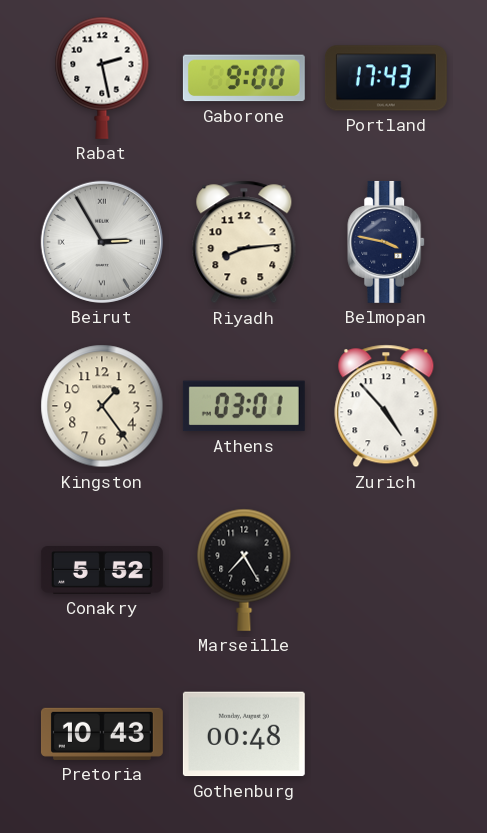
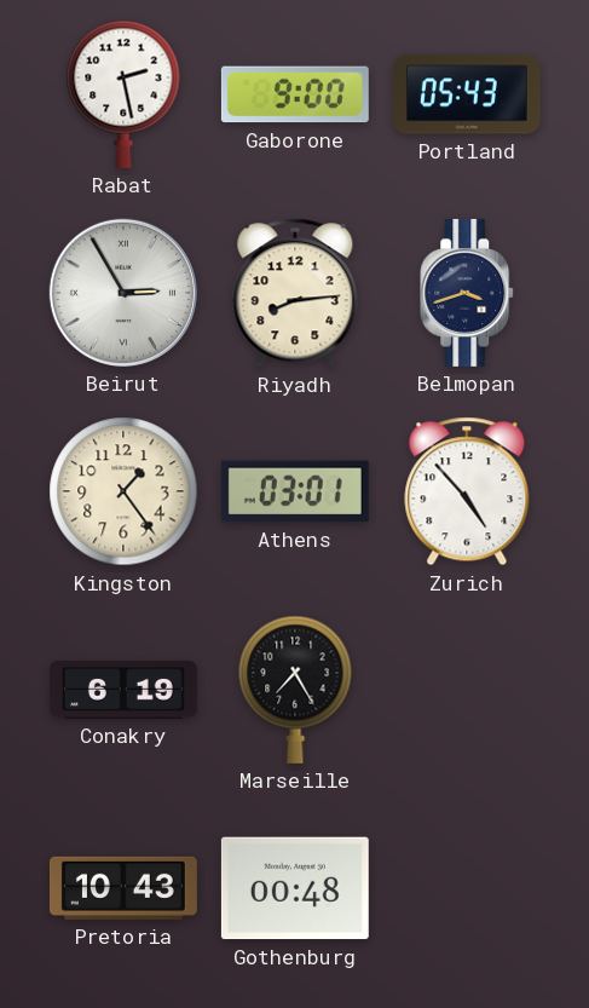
Portland: 17:43 -> 05:43 (467, 94)
Belmopan: 3:47 -> 3:42 (468, 293)
Conakry: 5:52 -> 6:19 (123, 691)
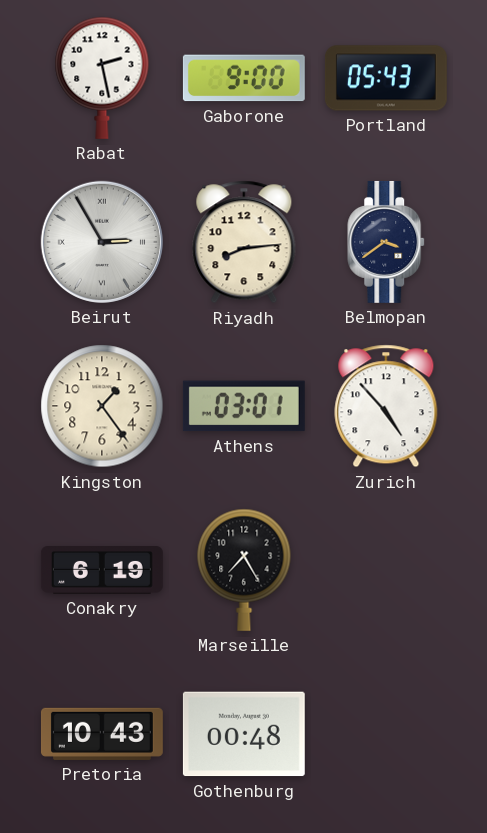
Belmopan: 3:42 -> 3:39 (387, 242)
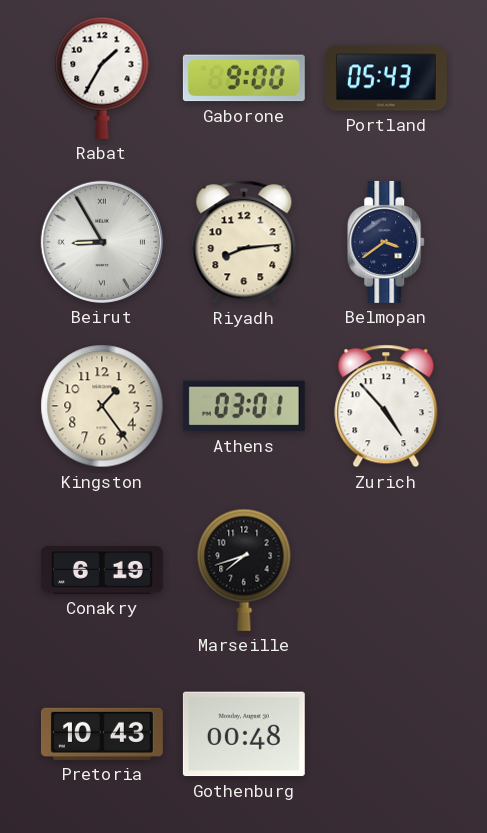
Rabat: 2:28 -> 1:35 (102, 78)
Beirut: 2:55 -> 8:55 (102, 242)
Marseille: 7:25 -> 7:42 (244, 570)
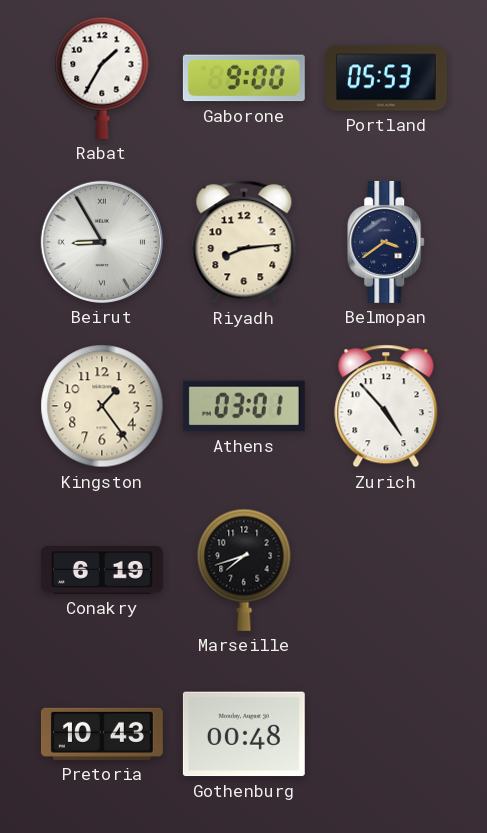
Portland: 05:43 -> 05:53 (386, 78)
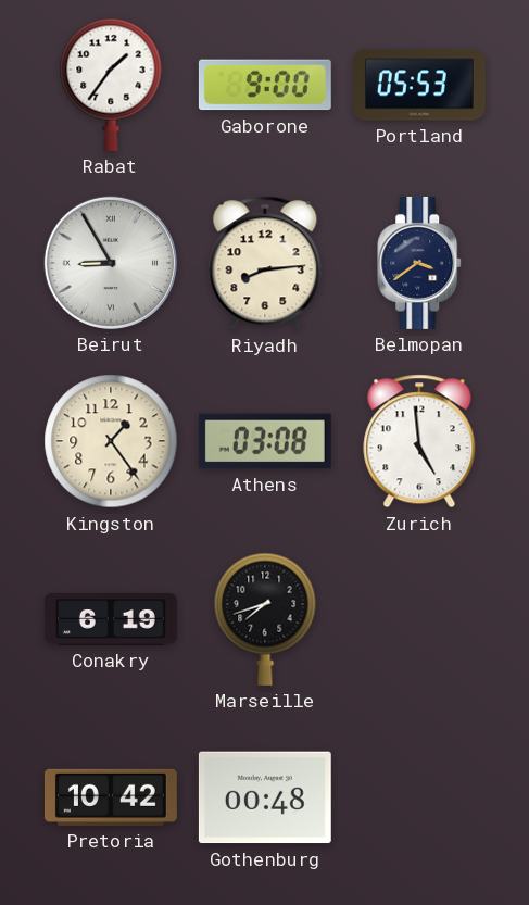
Rabat: 1:35 -> 1:36 (111, 85)
Athens: 03:01 -> 03:08 (265, 441)
Zurich: 4:53 -> 4:59 (419, 441)
Pretoria: 10:43 -> 10:42 (111, 797)
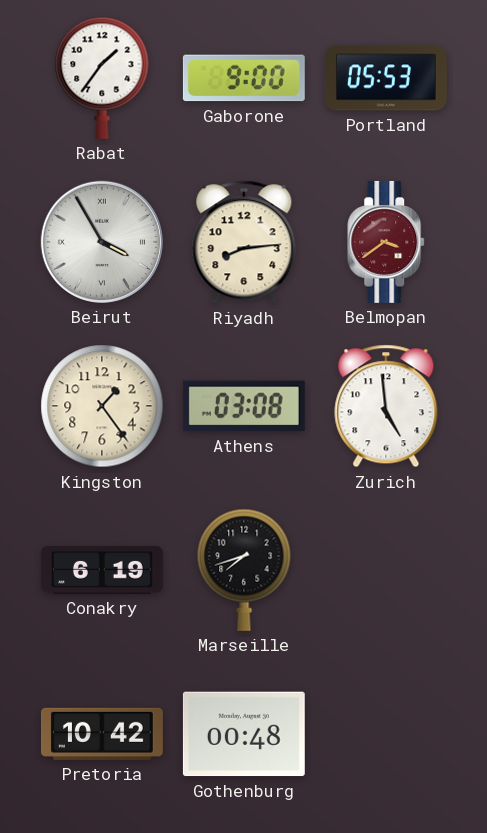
Beirut: 8:55 -> 3:55 (102, 242)
Belmopan dial: navy -> burgundy (387, 242)
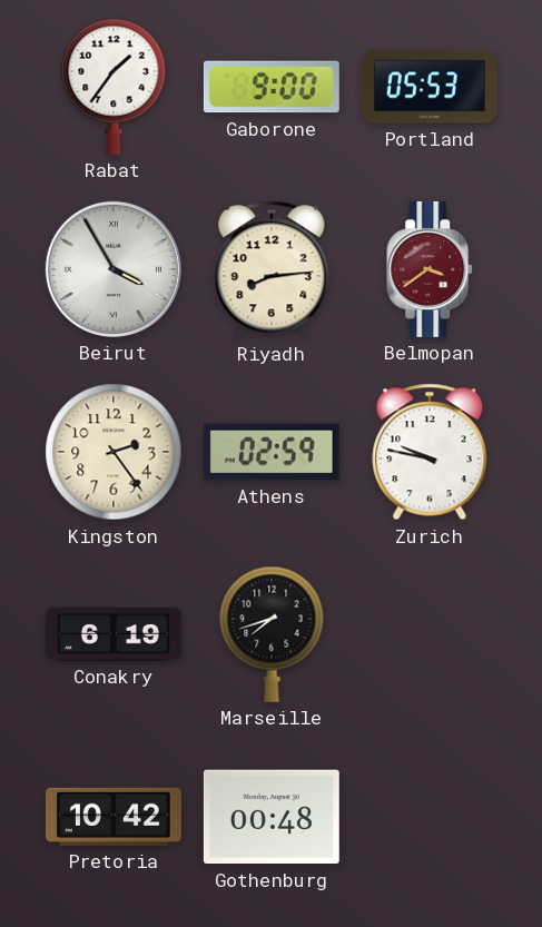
Kingston: 1:24 -> 2:24 (114, 452)
Athens: 03:08 -> 02:59 (272, 452)
Zurich: 4:59 -> 9:47 (430, 452)
